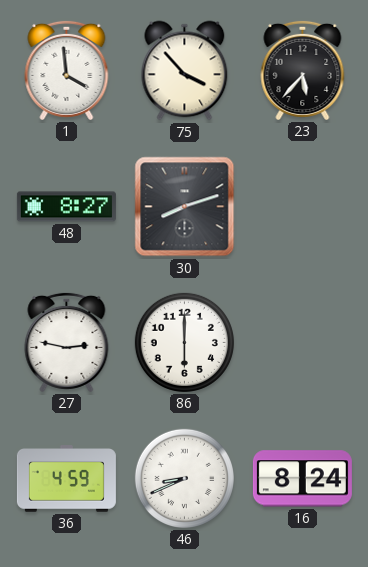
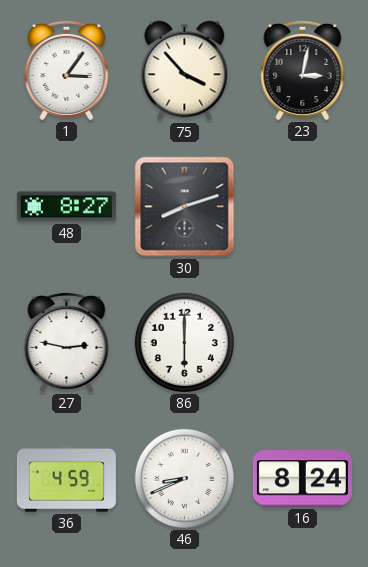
1: 3:59 -> 3:06 (67, 70)
23: 5:37 -> 3:02 (303, 70)
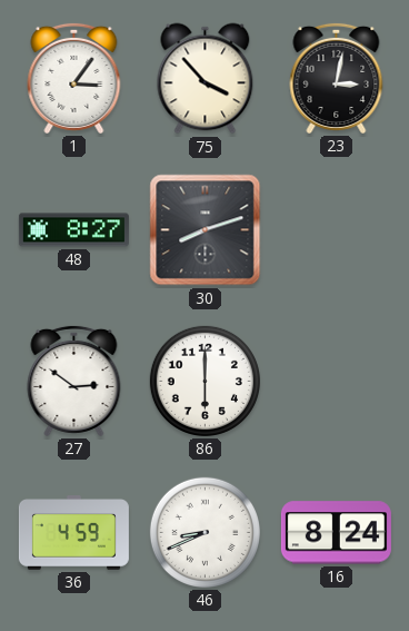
27: 2:47 -> 2:51 (74, 381)
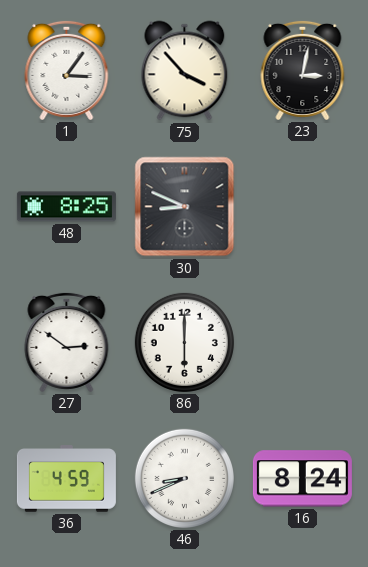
48: 8:27 -> 8:25 (66, 207)
30: 8:12 -> 8:49 (185, 207)
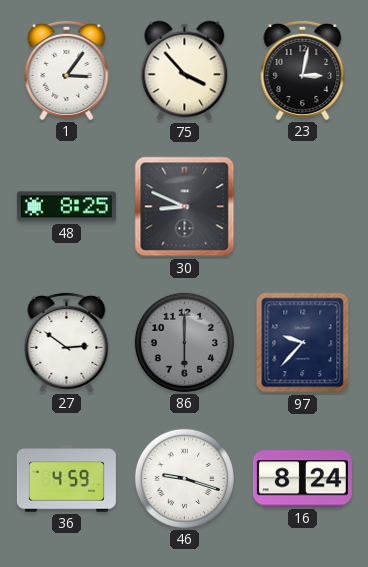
86 dial: white -> grey (184, 342)
97: none -> 9:37 (303, 343)
46: 8:41 -> 9:18 (184, 478)
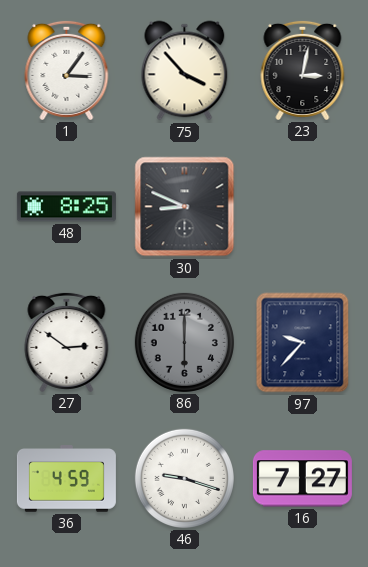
16: 8:24 -> 7:27 (302, 479)
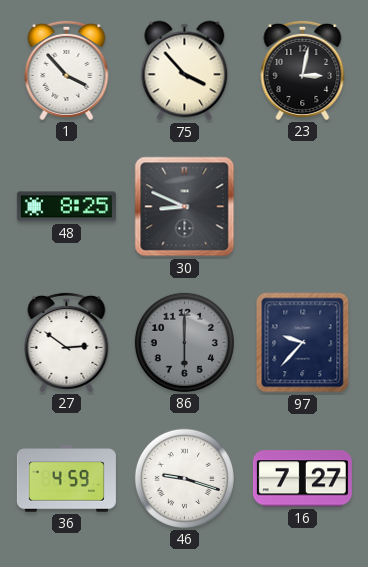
1: 3:06 -> 3:53 (67, 70)
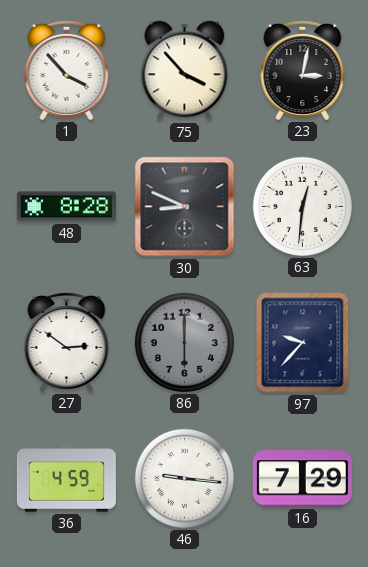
48: 8:25 -> 8:28 (66, 207)
63: none -> 12:31 (302, 206)
46: 9:18 -> 9:16 (184, 478)
16: 7:27 -> 7:29 (302, 479)
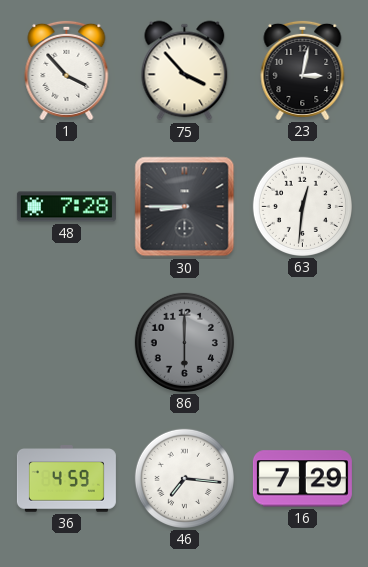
48: 8:28 -> 7:28 (66, 207)
30: 8:49 -> 8:45 (185, 207)
27: 2:51 -> none (67, 342)
97: 9:37 -> none (303, 343)
46: 9:16 -> 7:16 (184, 478)
